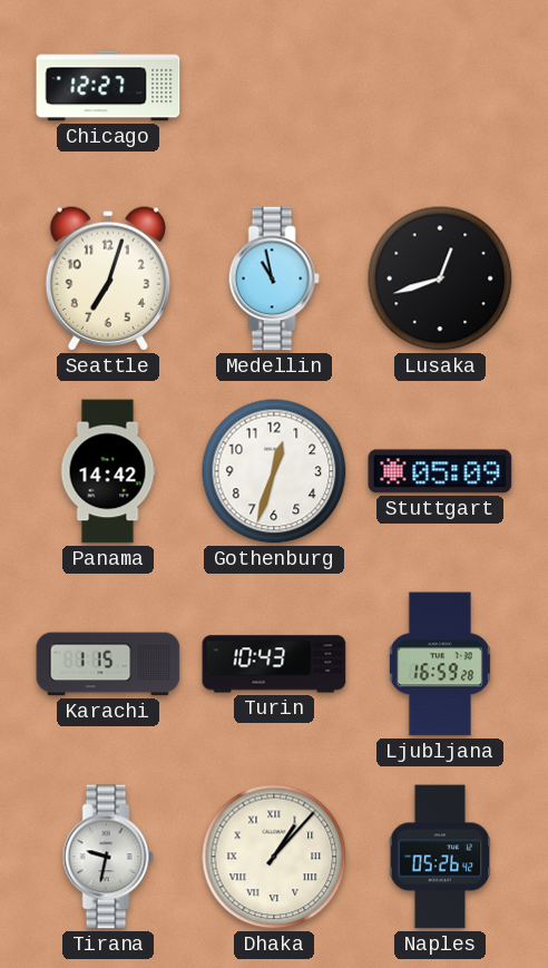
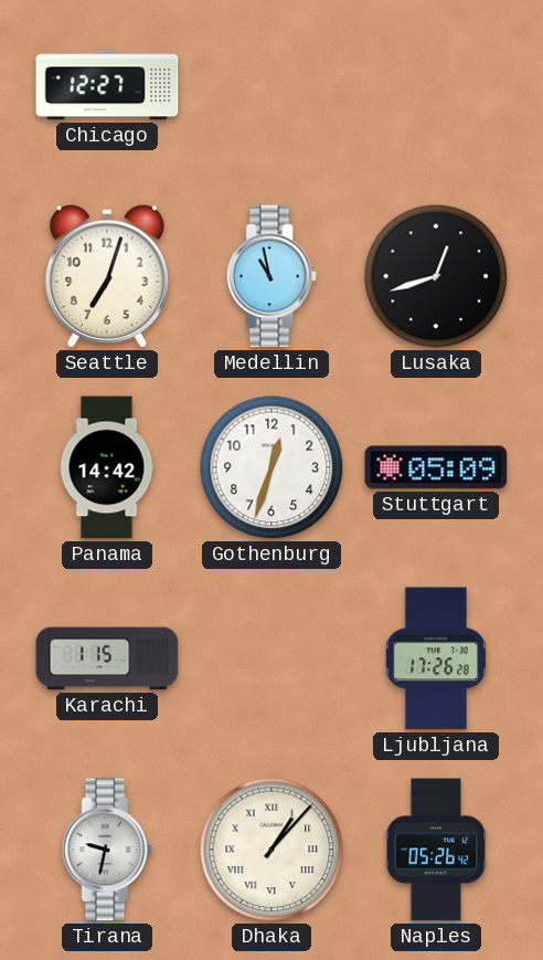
Turin: 10:43 -> none (274, 664)
Ljubljana: 16:59 -> 17:26 (436, 658)
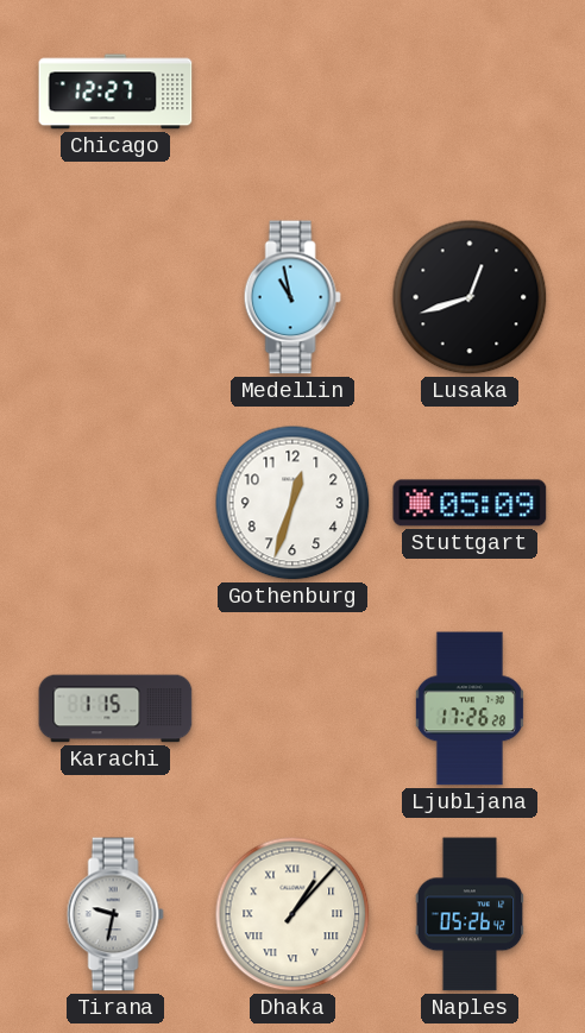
Seattle: 7:03 -> none (106, 276)
Panama: 14:42 -> none (107, 467)
